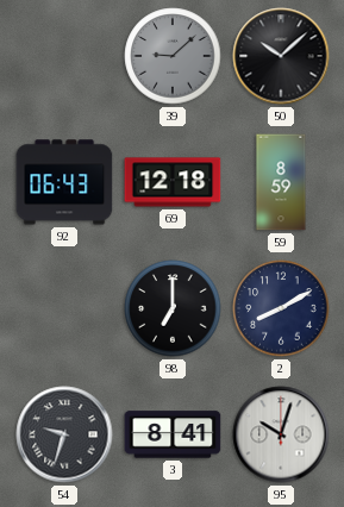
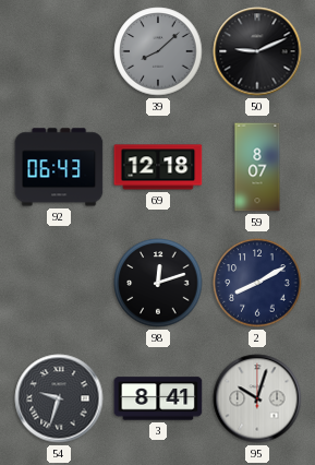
39: 9:08 -> 8:08 (158, 51)
50: 10:08 -> 9:11 (257, 51)
59: 8:59 -> 8:07 (257, 167)
98: 7:00 -> 12:12 (158, 283)
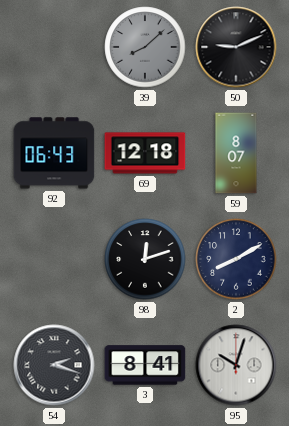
54: 9:33 -> 2:18 (54, 365)
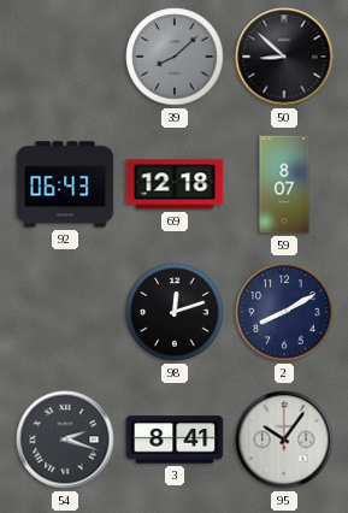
50: 9:11 -> 8:52 (284, 57)
95: 10:03 -> 10:06 (284, 440)
